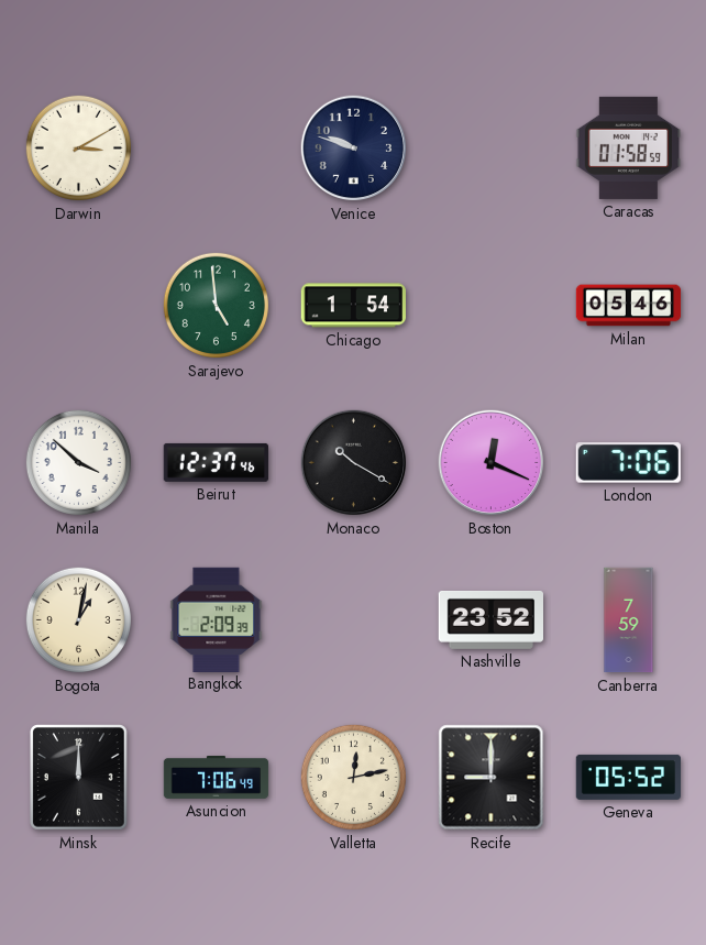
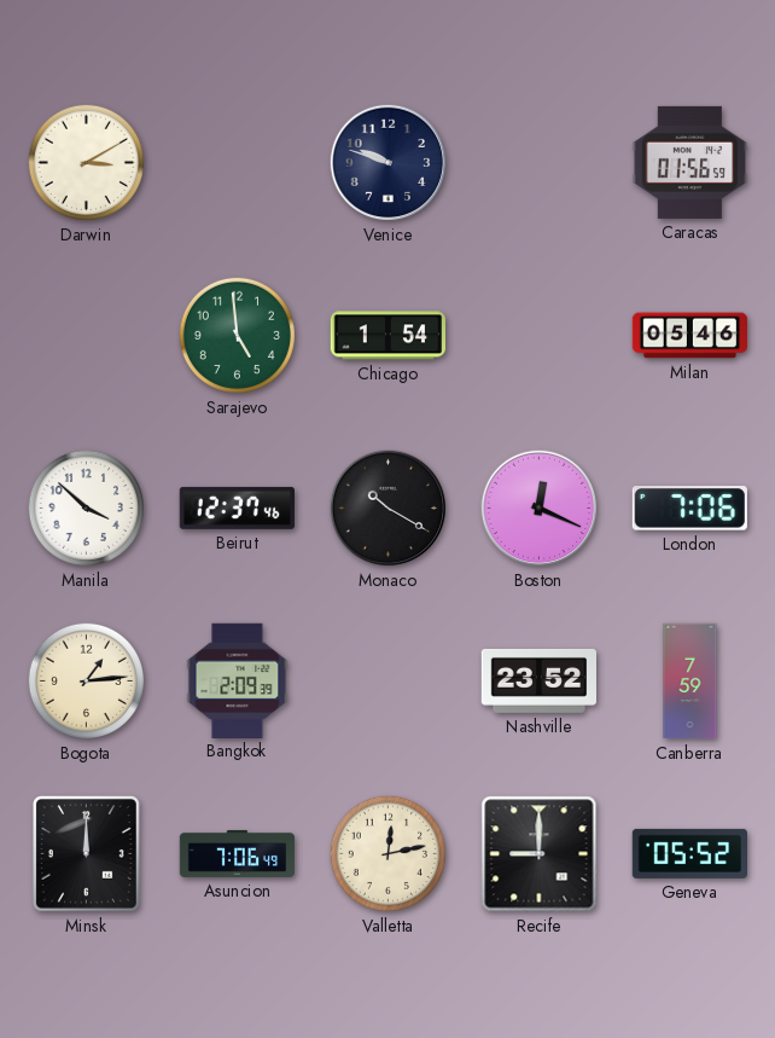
Caracas: 01:58 -> 01:56 (689, 162)
Bogota: 1:02 -> 1:14 (86, 680)
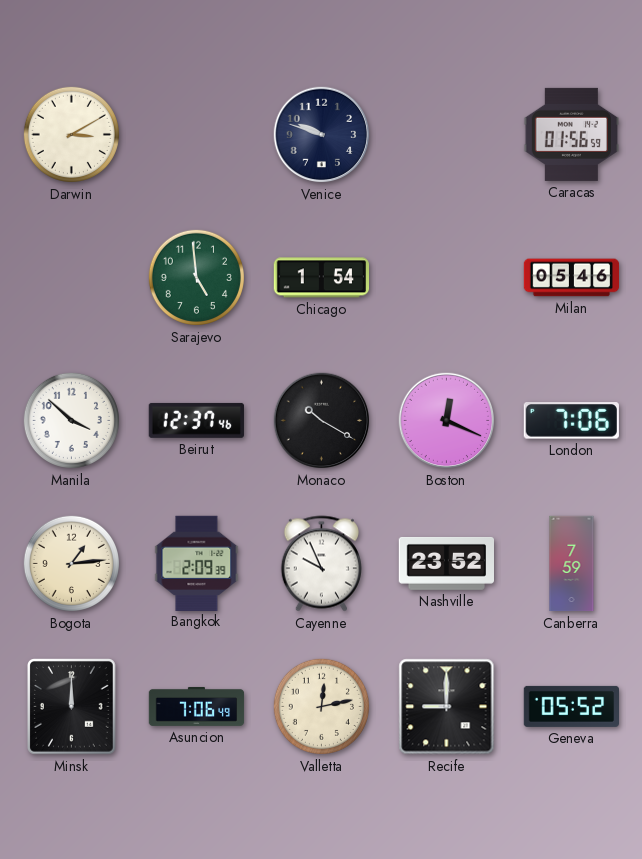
Cayenne: none -> 9:56 (321, 564)
